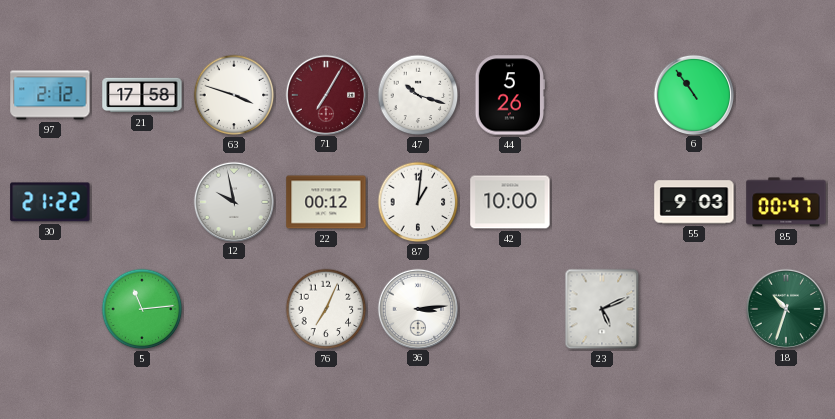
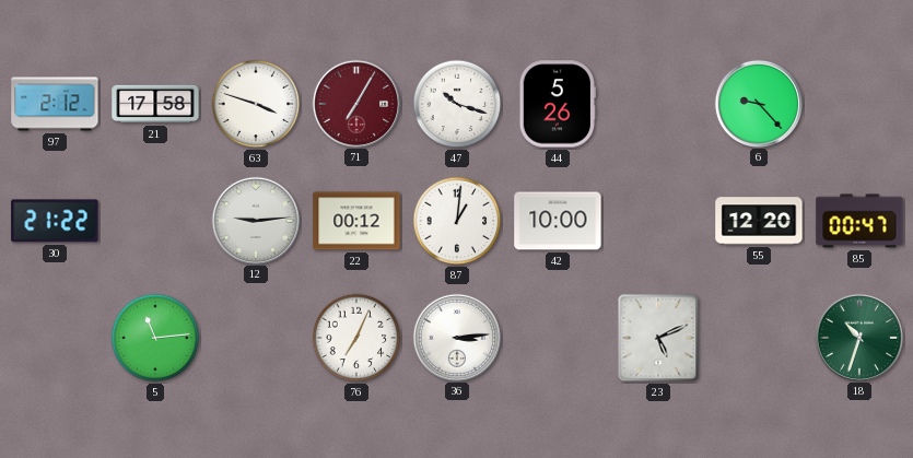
6: 10:54 -> 9:23 (758, 103)
12: 9:58 -> 9:14 (255, 220)
55: 9:03 -> 12:20 (759, 221)
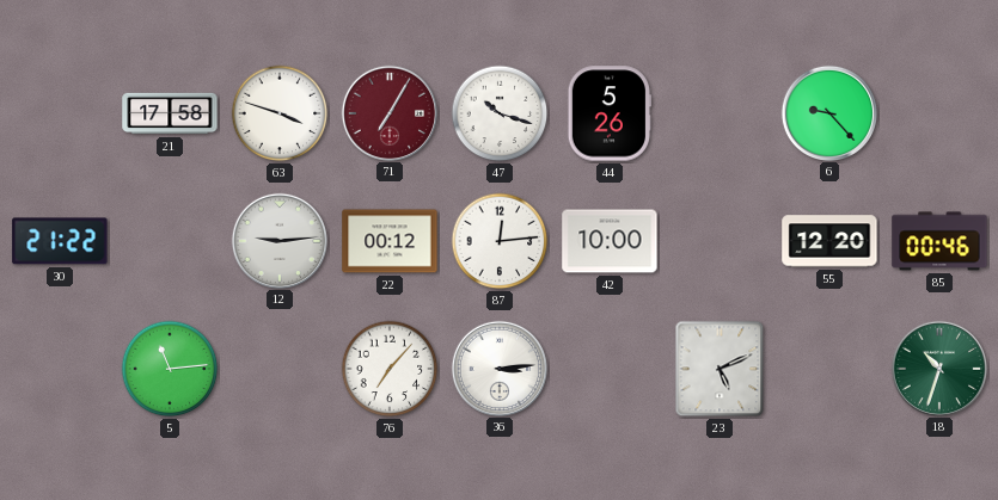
97: 2:12 -> none (55, 104)
87: 1:01 -> 12:14 (500, 241)
85: 00:47 -> 00:46 (939, 241)
76: 7:04 -> 7:07 (390, 369)
